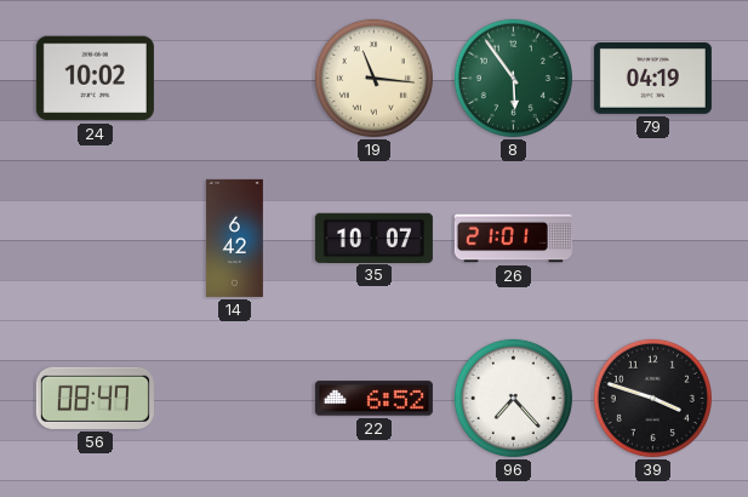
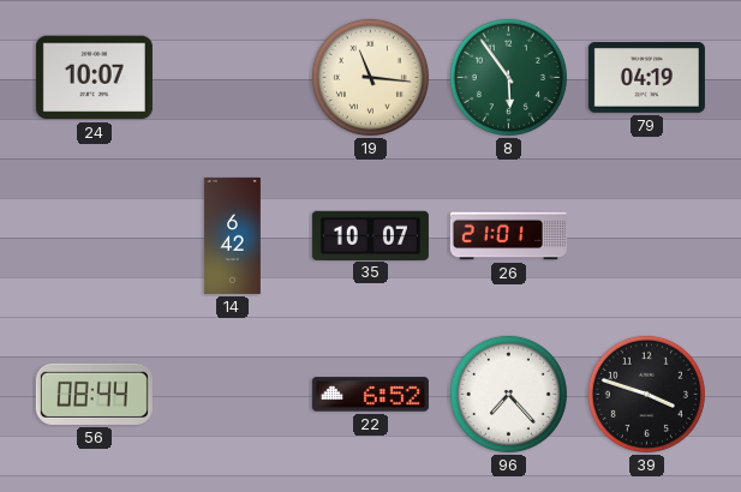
24: 10:02 -> 10:07 (94, 78)
56: 08:47 -> 08:44 (94, 394)
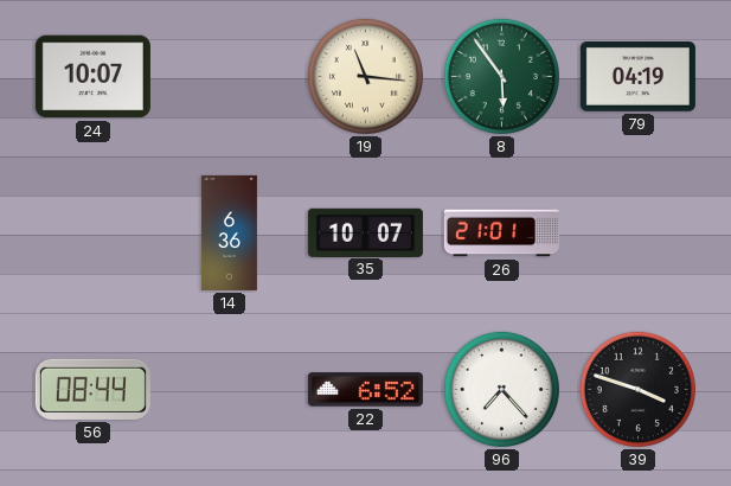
14: 6:42 -> 6:36 (230, 232)
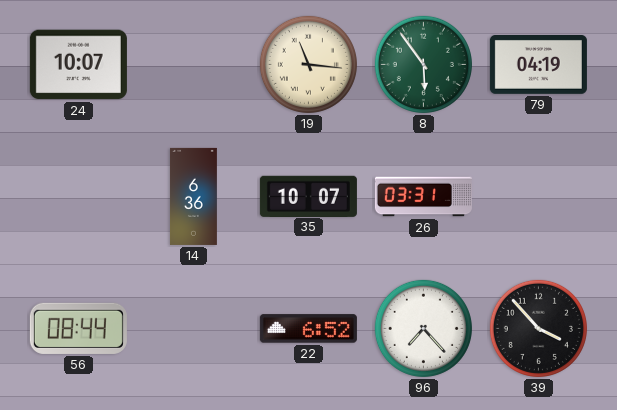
26: 21:01 -> 03:31 (423, 197)
39: 3:48 -> 3:53 (538, 328)
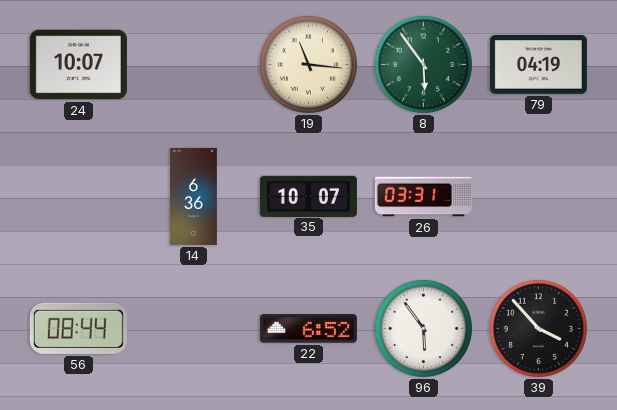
96: 7:23 -> 5:54 (423, 328)
